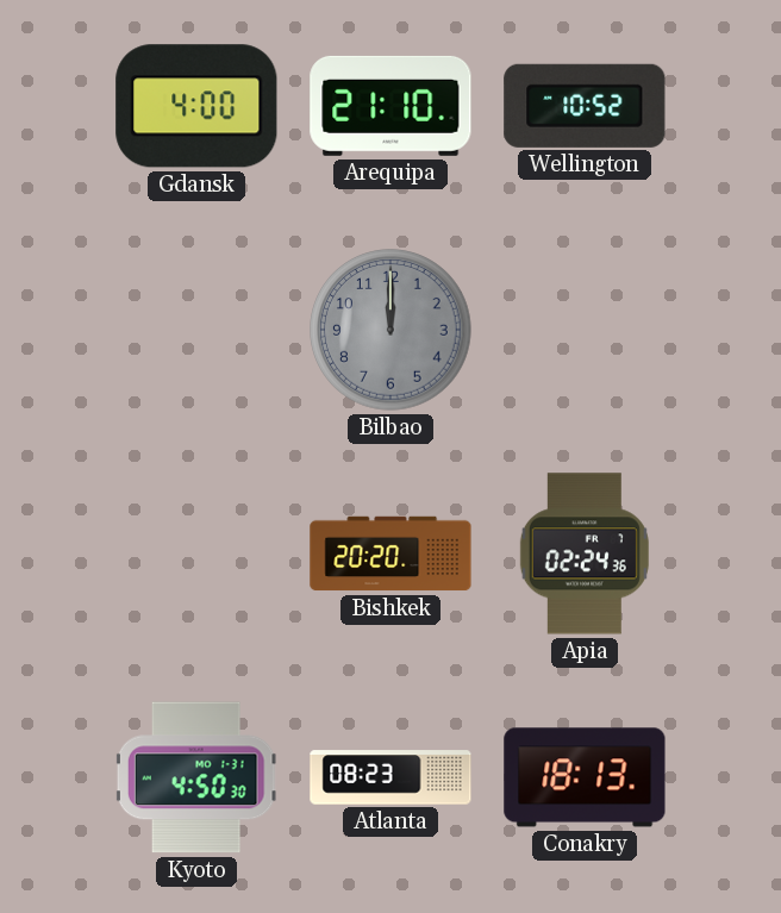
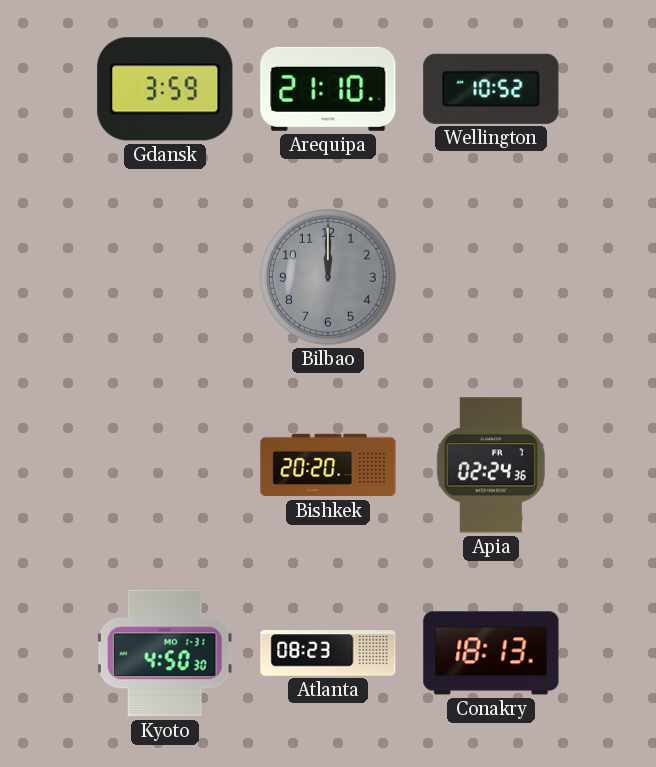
Gdansk: 4:00 -> 3:59 (165, 89)
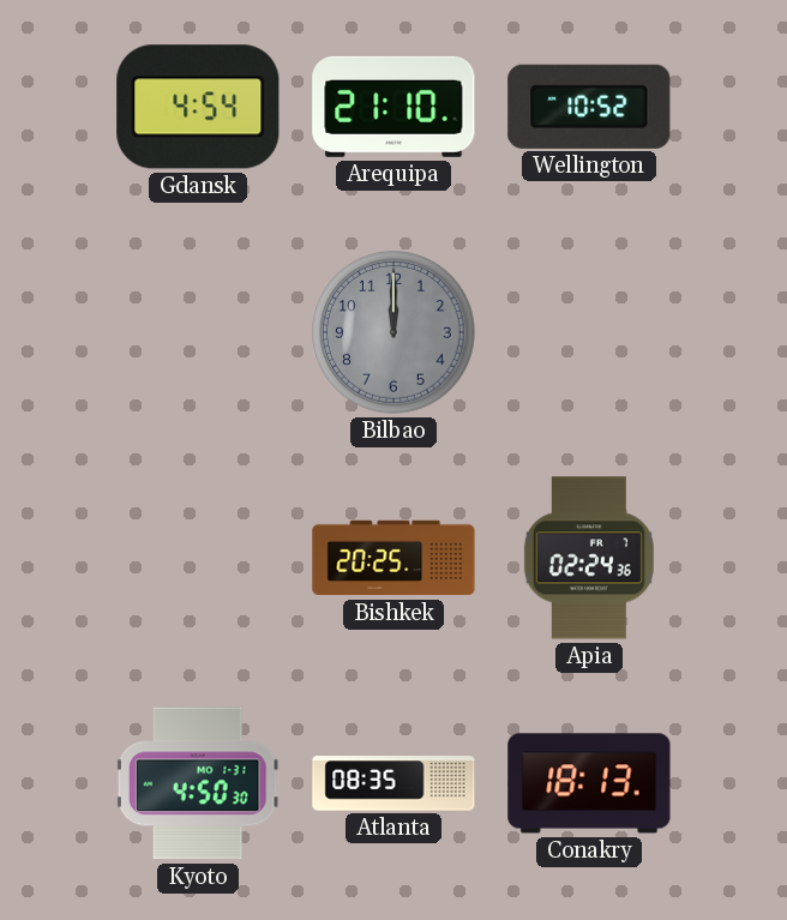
Gdansk: 3:59 -> 4:54 (198, 107)
Bishkek: 20:20 -> 20:25 (393, 558)
Atlanta: 08:23 -> 08:35 (393, 783)
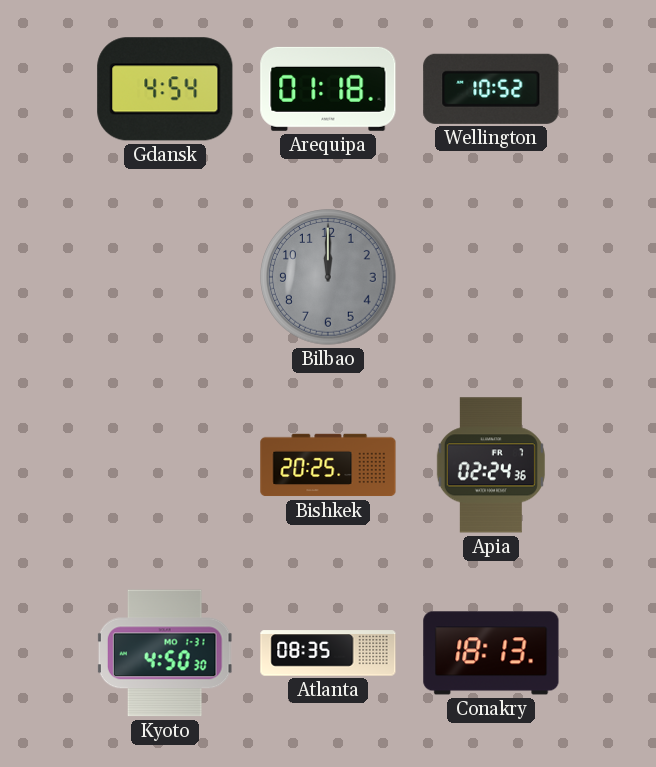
Arequipa: 21:10 -> 01:18 (328, 89)
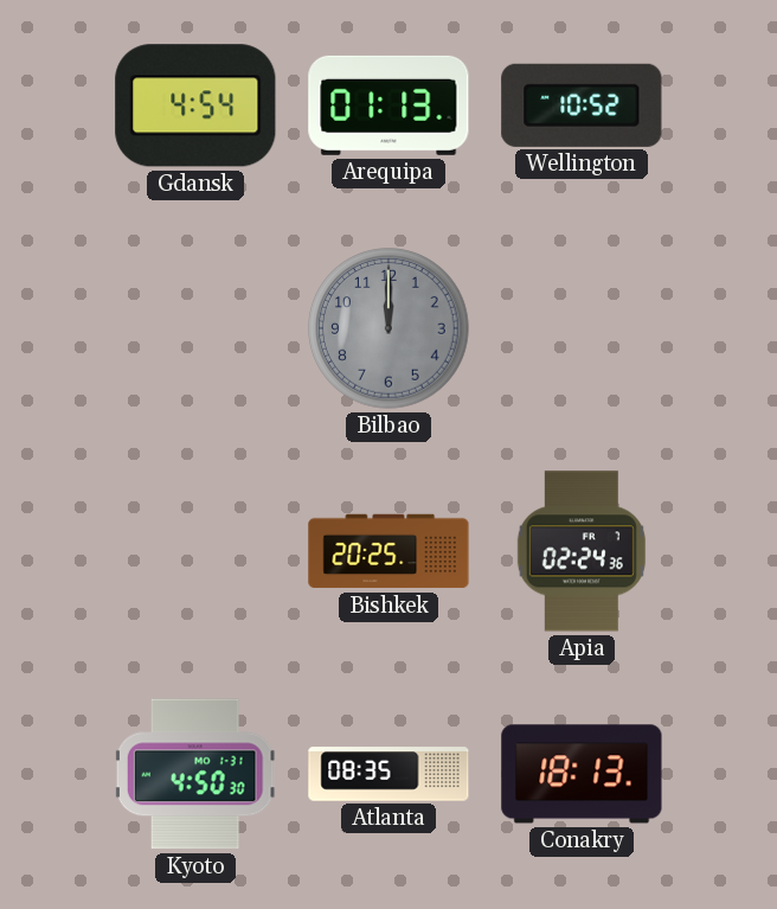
Arequipa: 01:18 -> 01:13 (389, 105)
